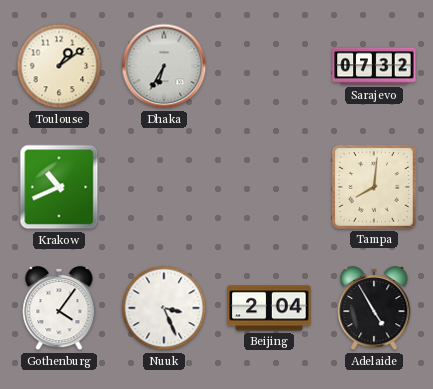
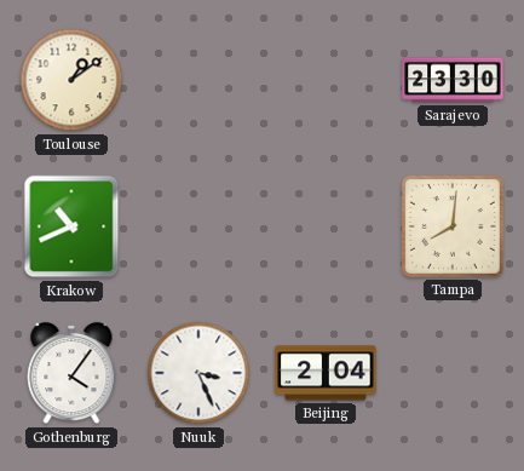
Dhaka: 6:35 -> none (164, 66)
Sarajevo: 07:32 -> 23:30 (453, 80)
Adelaide: 4:55 -> none (374, 308)
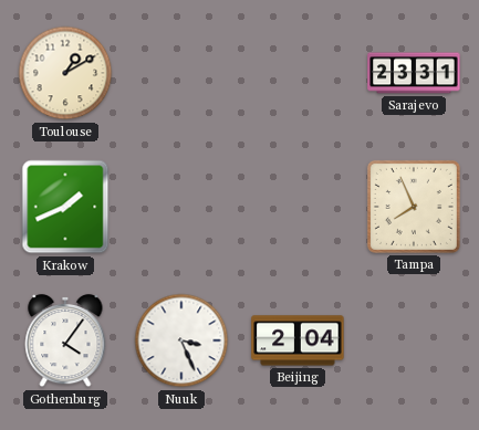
Toulouse: 1:09 -> 1:10 (65, 73)
Sarajevo: 23:30 -> 23:31 (414, 73)
Krakow: 10:41 -> 1:41 (65, 207)
Tampa: 8:01 -> 7:56 (414, 207)
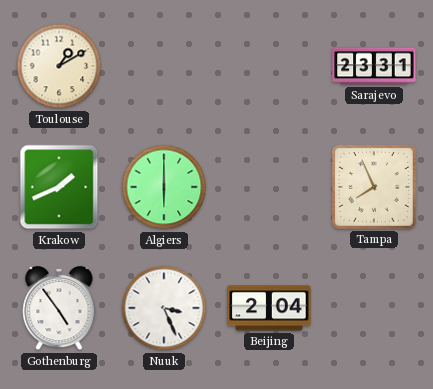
Algiers: none -> 6:00 (164, 187)
Gothenburg: 4:06 -> 4:54 (59, 308)
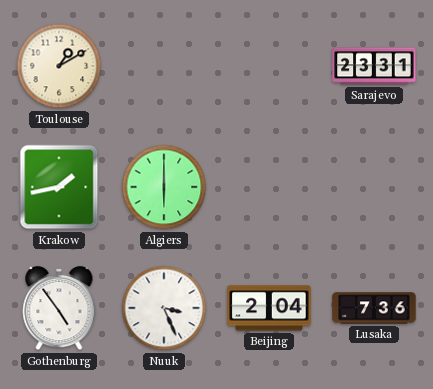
Krakow: 1:41 -> 1:43 (59, 187)
Tampa: 7:56 -> none (374, 187)
Lusaka: none -> 7:36 (374, 308)
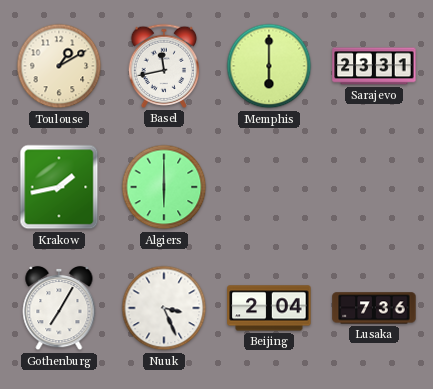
Basel: none -> 11:43 (164, 66)
Memphis: none -> 6:00 (269, 66)
Gothenburg: 4:54 -> 7:05 (59, 308)
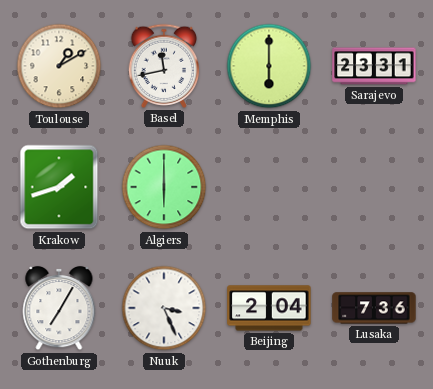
Krakow: 1:43 -> 1:42 (59, 187)
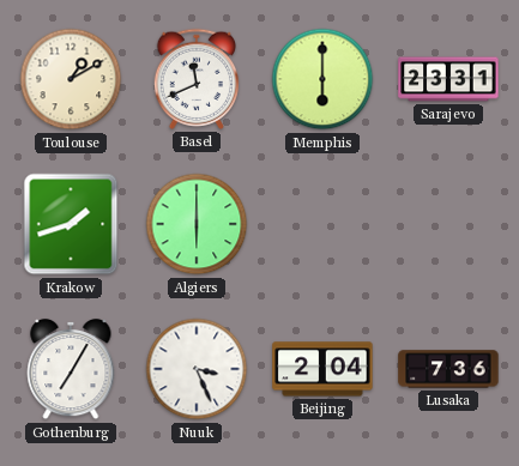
Basel: 11:43 -> 11:41 (197, 79)
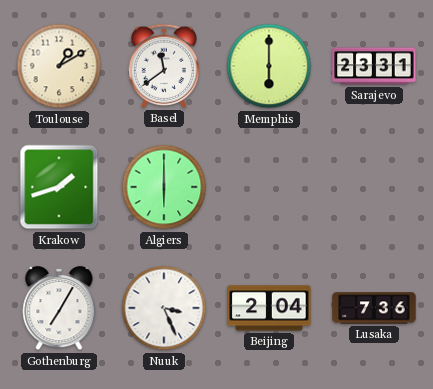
Basel: 11:41 -> 11:39 (164, 66)
